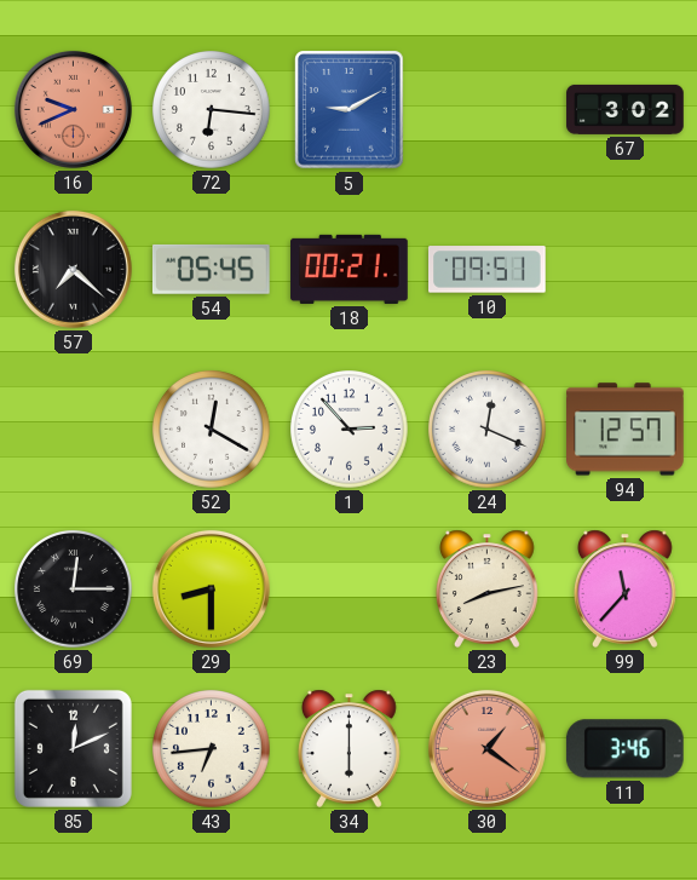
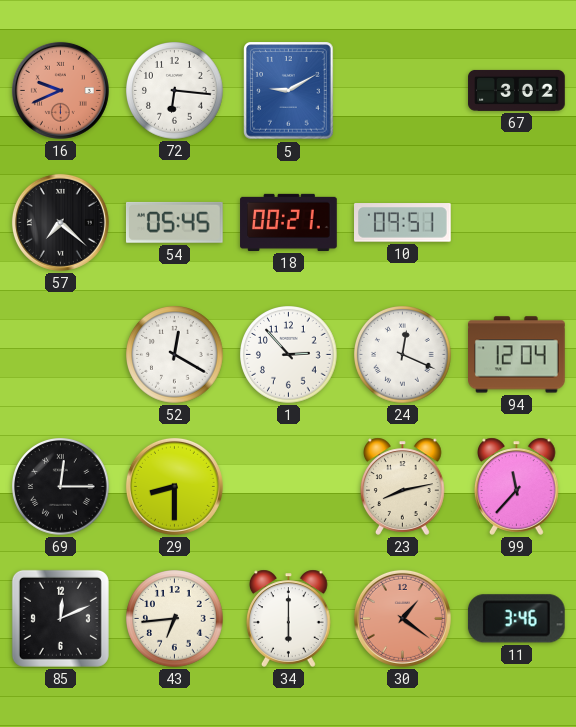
94: 12:57 -> 12:04 (517, 355)
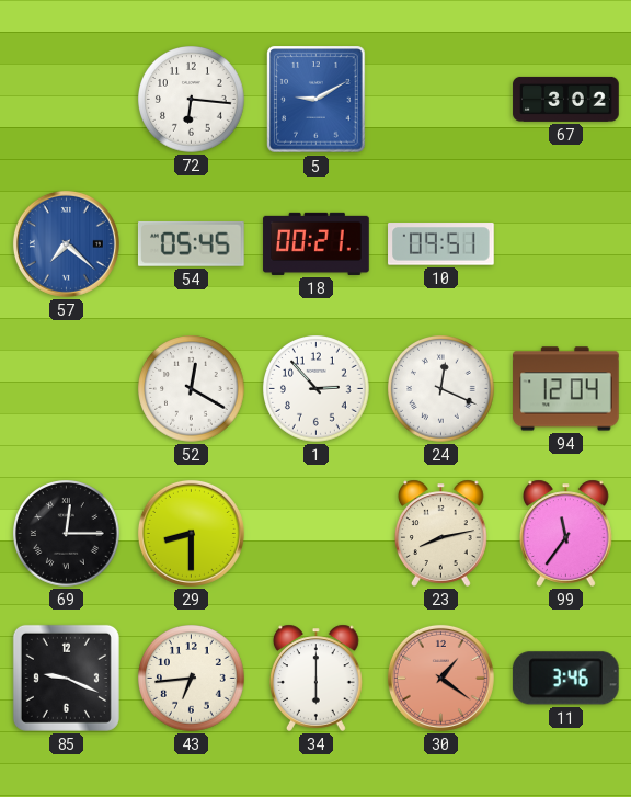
16: 9:41 -> none (60, 90)
57 dial: black -> blue (66, 243)
99: 11:37 -> 11:36 (566, 533)
85: 12:11 -> 9:19 (66, 678)
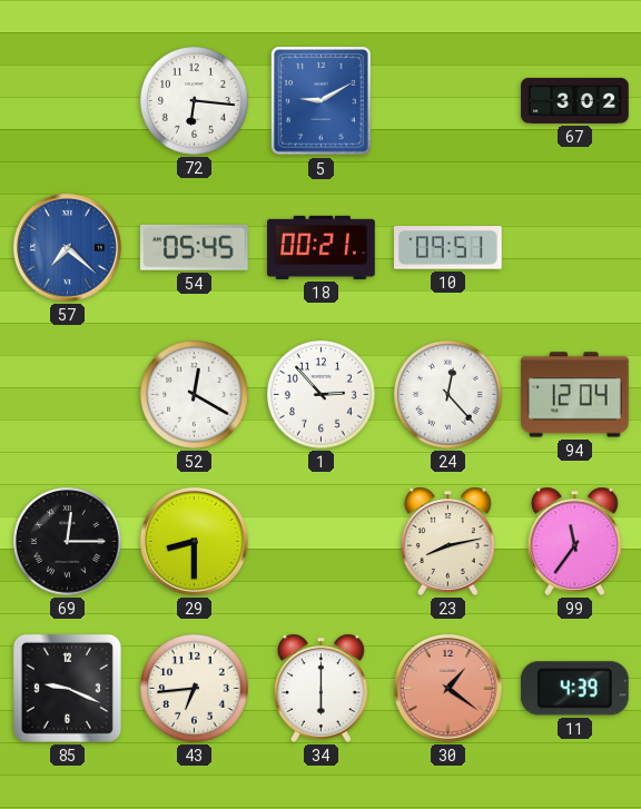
24: 12:19 -> 12:23 (448, 395)
11: 3:46 -> 4:39 (574, 689)
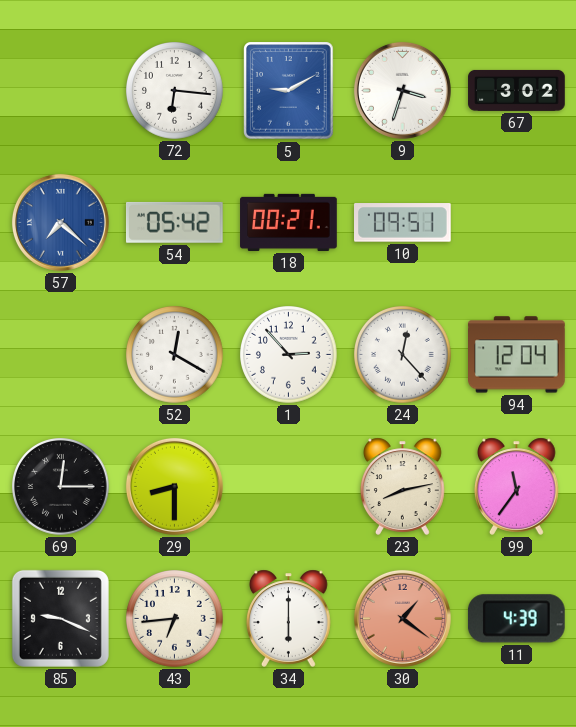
9: none -> 3:33 (402, 90)
54: 05:45 -> 05:42 (174, 222)
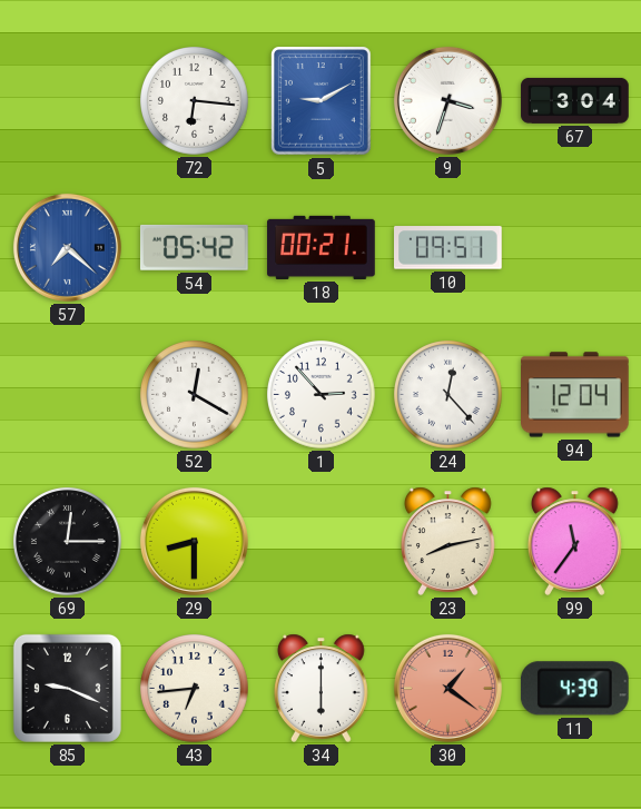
67: 3:02 -> 3:04 (575, 100)
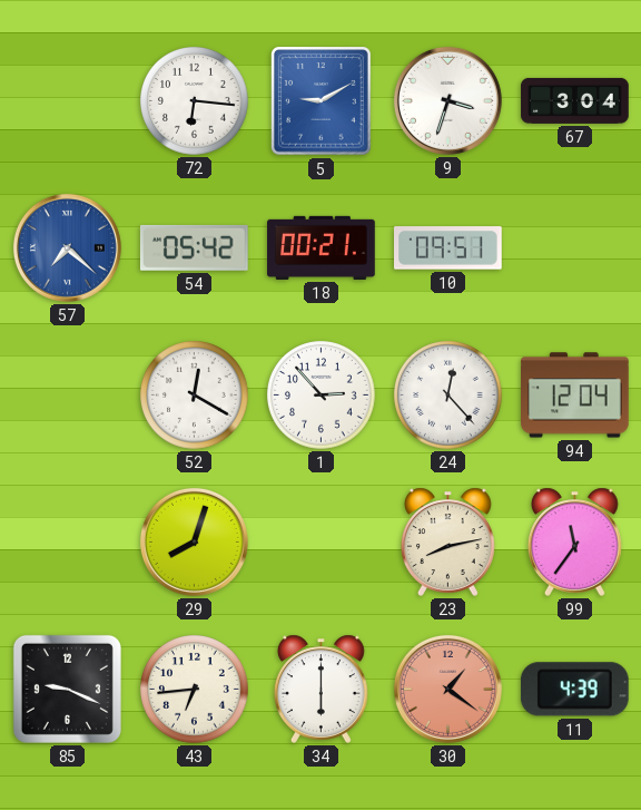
69: 12:15 -> none (68, 542)
29: 8:30 -> 8:03 (194, 541)
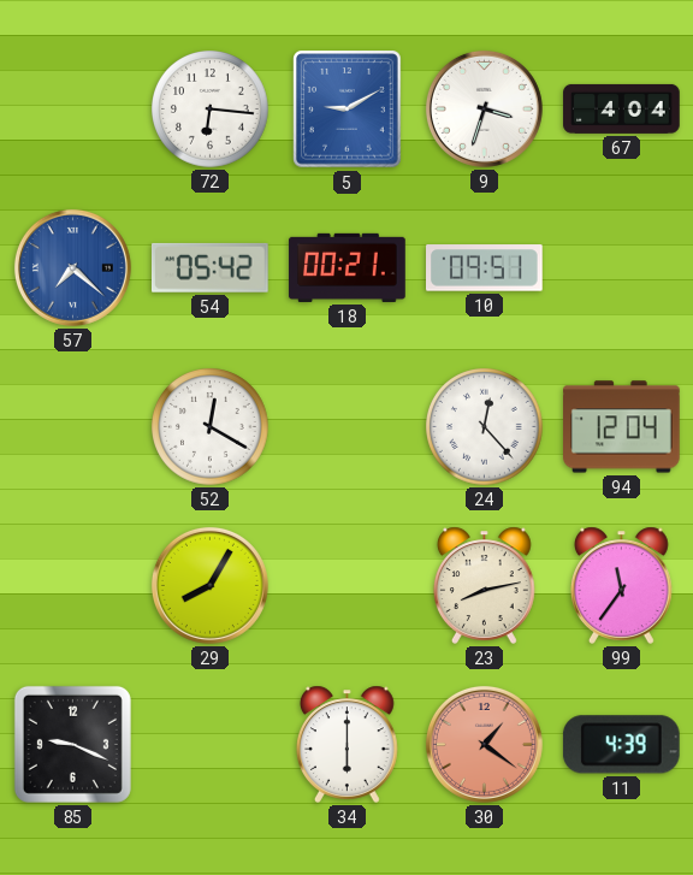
67: 3:04 -> 4:04 (622, 108)
1: 2:53 -> none (322, 396)
29: 8:03 -> 8:05 (209, 585)
43: 6:44 -> none (195, 690)
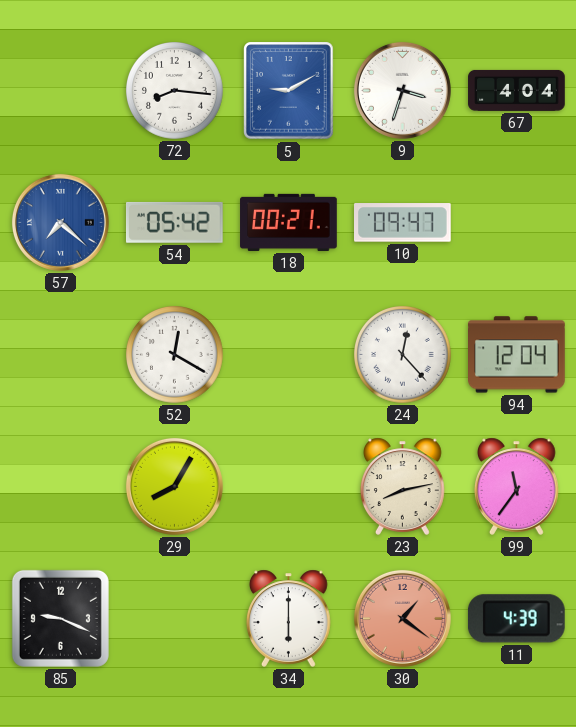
72: 6:16 -> 8:16 (175, 91)
10: 09:51 -> 09:47 (403, 223)
